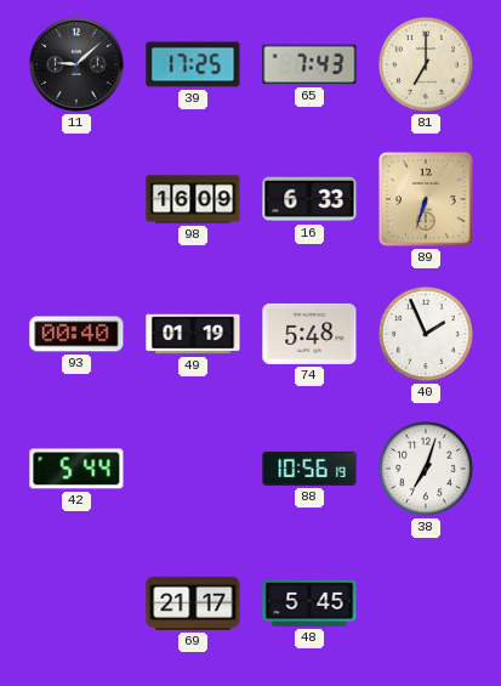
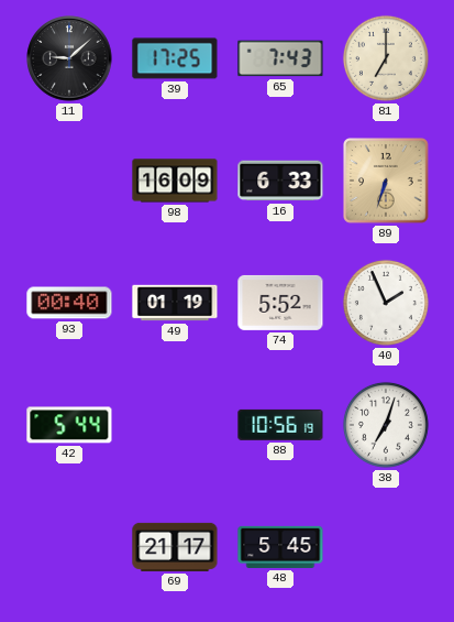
74: 5:48 -> 5:52 (280, 303)
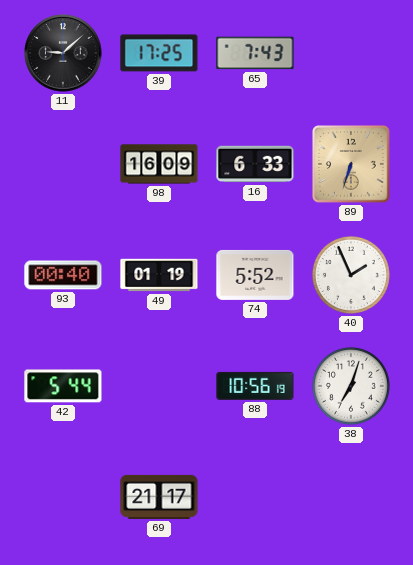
81: 7:00 -> none (386, 58)
48: 5:45 -> none (280, 547)
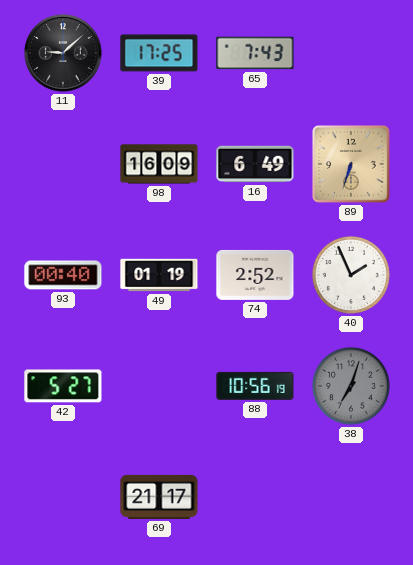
16: 6:33 -> 6:49 (255, 164)
74: 5:52 -> 2:52 (255, 275)
42: 5:44 -> 5:27 (63, 386)
38 dial: white -> grey (351, 386)
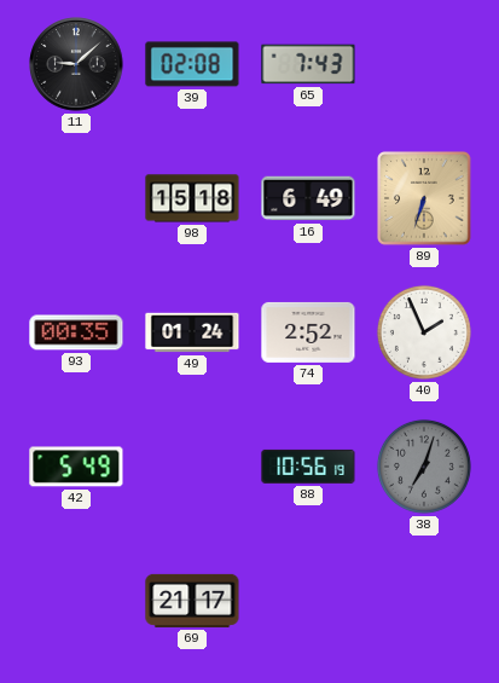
39: 17:25 -> 02:08 (192, 64)
98: 16:09 -> 15:18 (192, 198)
93: 00:40 -> 00:35 (76, 332)
49: 01:19 -> 01:24 (192, 332)
42: 5:27 -> 5:49 (76, 467)
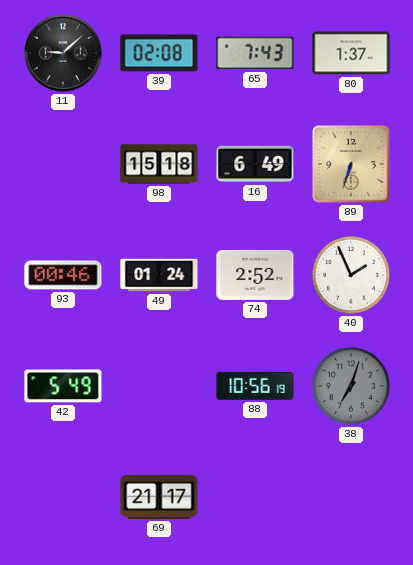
80: none -> 1:37 (351, 53)
93: 00:35 -> 00:46 (63, 275)
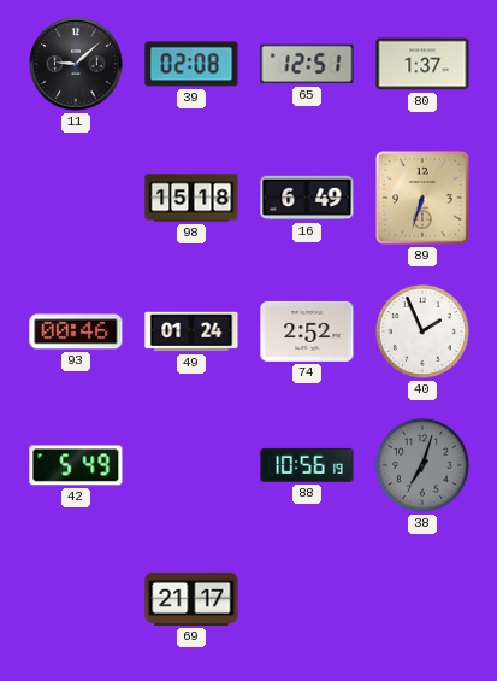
65: 7:43 -> 12:51 (307, 64)
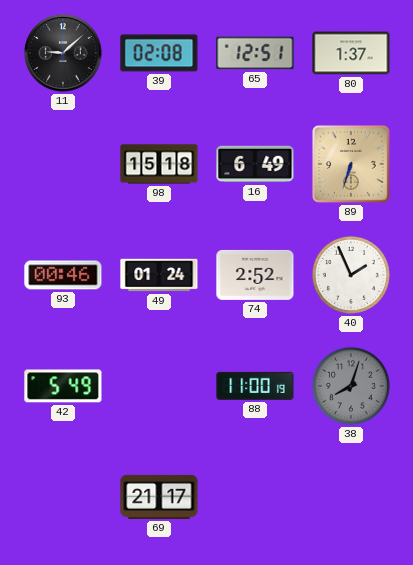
88: 10:56 -> 11:00 (255, 386)
38: 7:03 -> 8:03 (351, 386)
